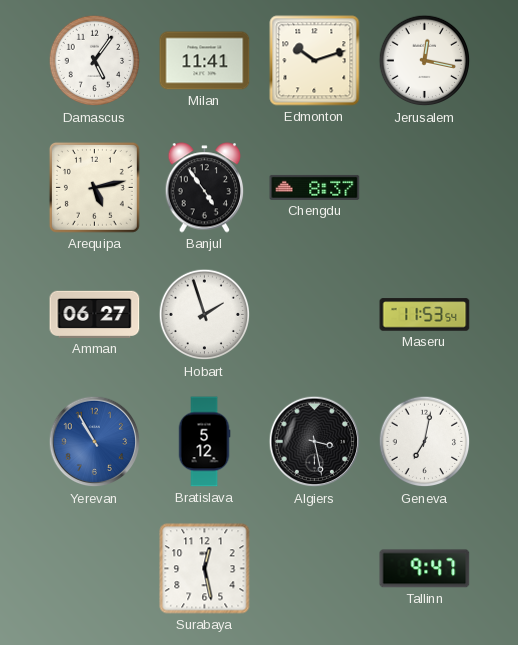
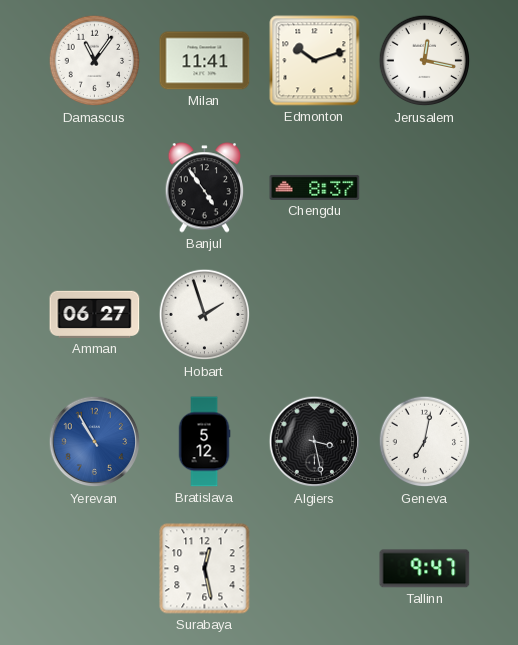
Damascus: 5:06 -> 11:06 (95, 61)
Arequipa: 5:13 -> none (94, 187)
Maseru: 11:53 -> none (425, 315)
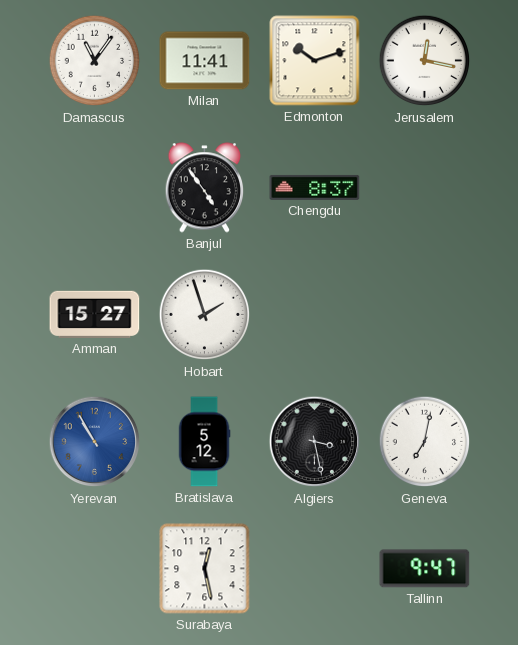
Amman: 06:27 -> 15:27 (95, 314)
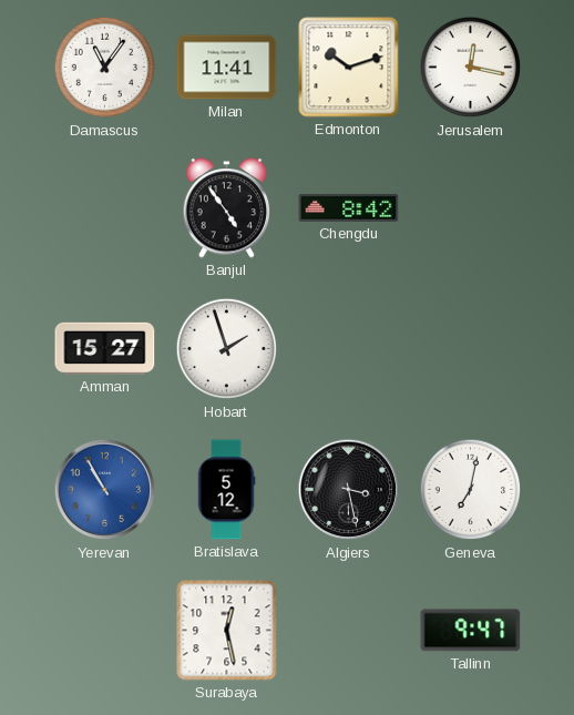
Chengdu: 8:37 -> 8:42 (349, 207)
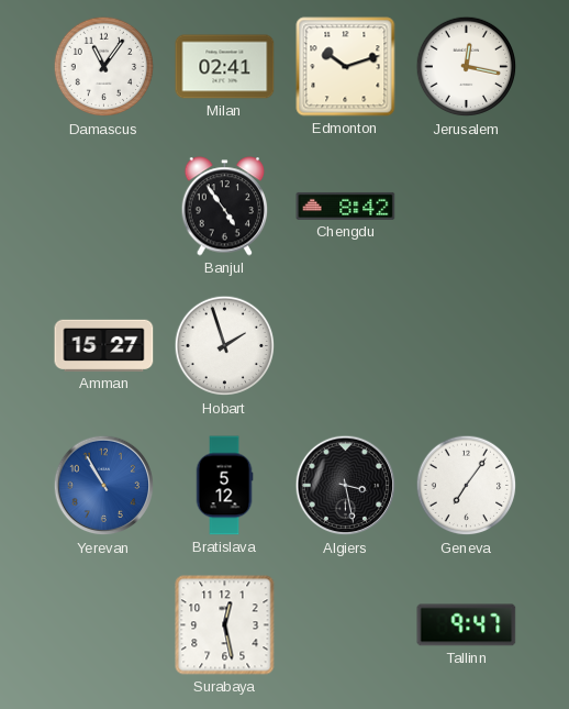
Milan: 11:41 -> 02:41 (225, 67)
Geneva: 7:02 -> 7:06 (467, 486)
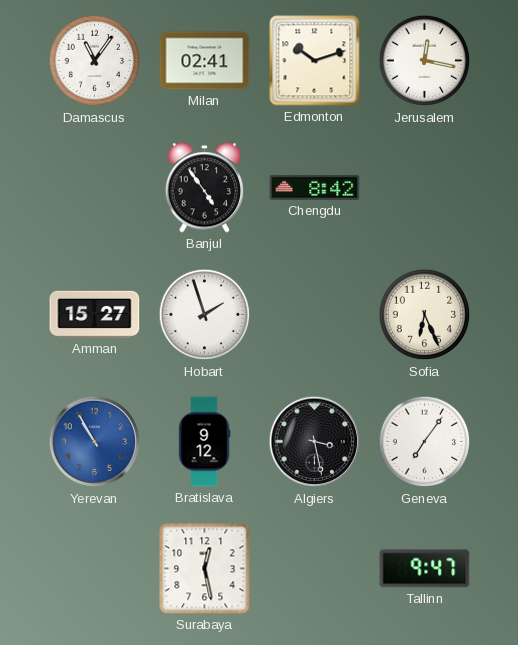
Sofia: none -> 6:26 (425, 315)
Bratislava: 5:12 -> 9:12 (204, 442)
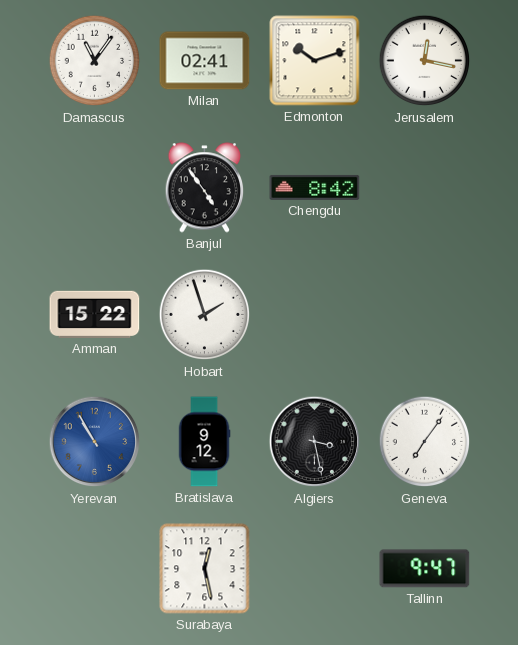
Amman: 15:27 -> 15:22 (95, 314)
Sofia: 6:26 -> none (425, 315)
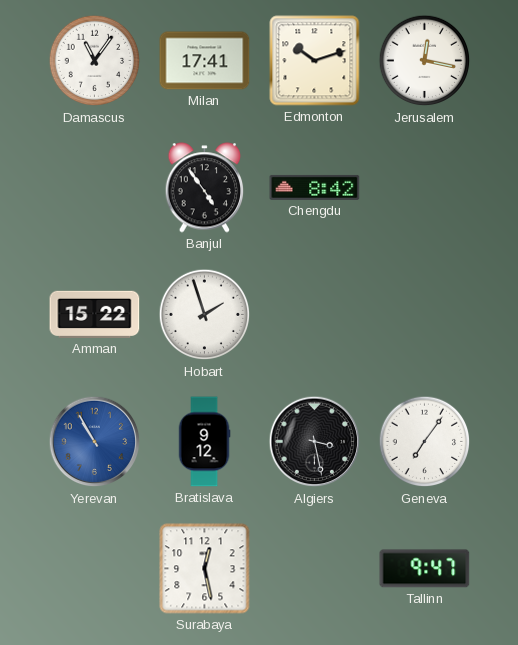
Milan: 02:41 -> 17:41 (205, 61)
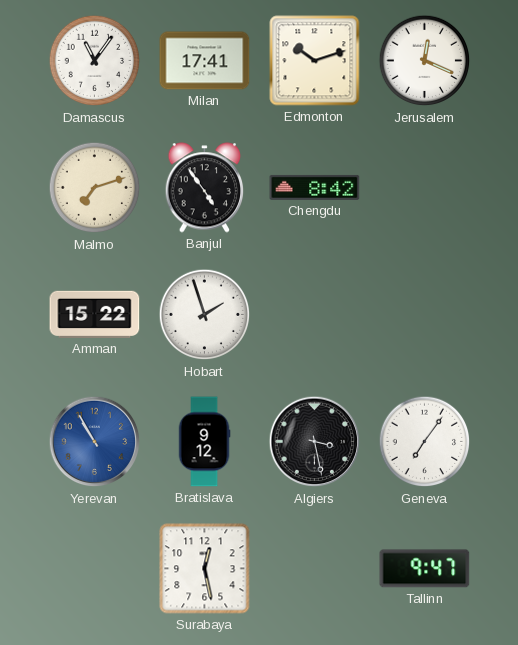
Jerusalem: 12:17 -> 12:19 (425, 61)
Malmo: none -> 7:12 (95, 188)
